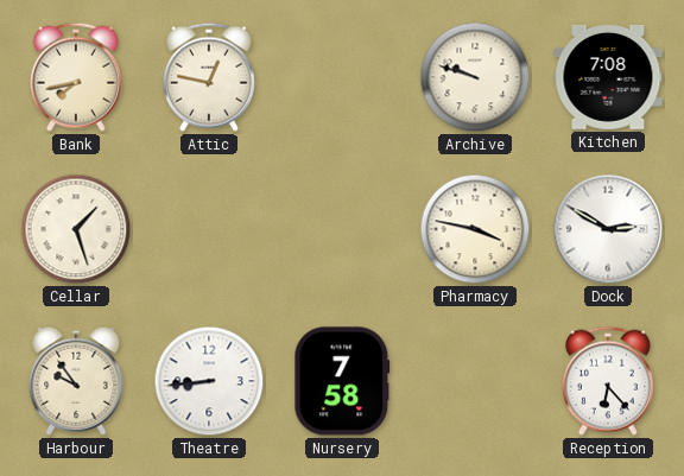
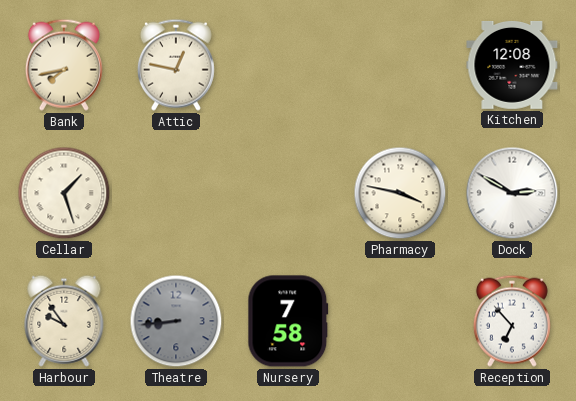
Archive: 9:48 -> none (475, 77)
Kitchen: 7:08 -> 12:08 (512, 65)
Theatre dial: white -> grey (176, 321)
Reception: 6:23 -> 6:53 (512, 321)
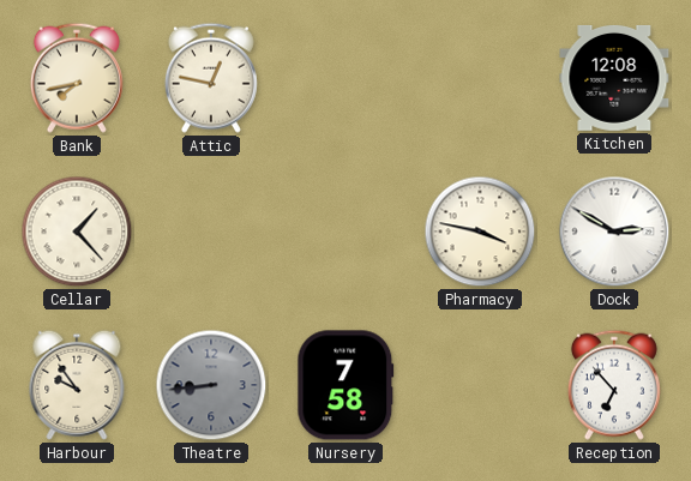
Cellar: 1:27 -> 1:23 (77, 232)
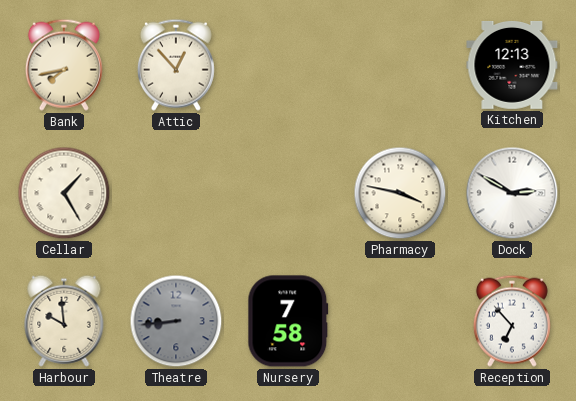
Attic: 12:47 -> 12:53 (176, 65)
Kitchen: 12:08 -> 12:13 (512, 65)
Cellar: 1:23 -> 1:25 (64, 193)
Harbour: 9:54 -> 9:59 (64, 321)
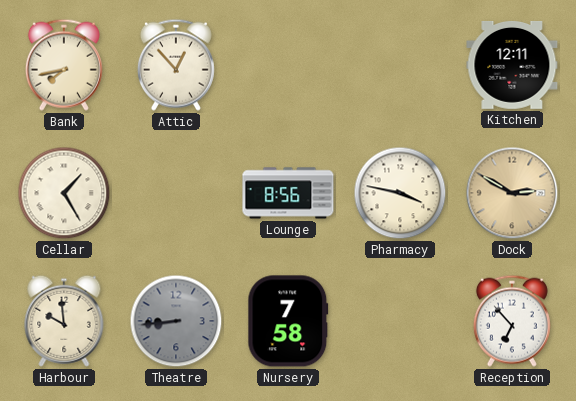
Kitchen: 12:13 -> 12:11 (512, 65)
Lounge: none -> 8:56 (288, 193)
Dock dial: white -> champagne (512, 193)
